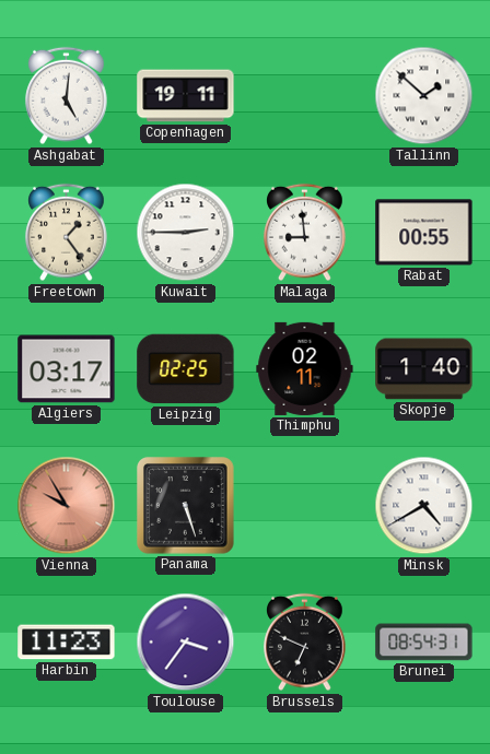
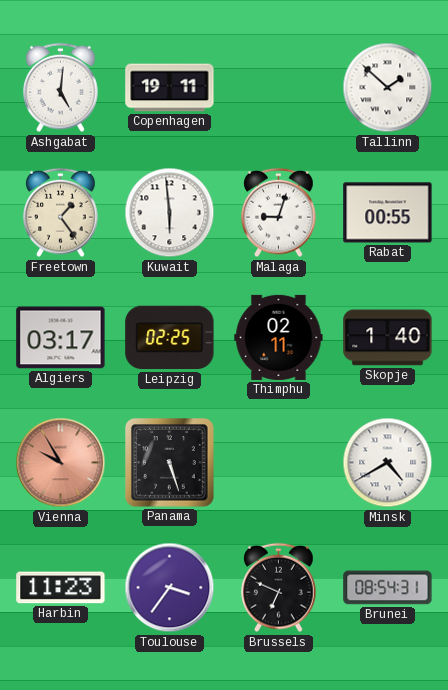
Kuwait: 2:45 -> 5:59 (170, 213)
Malaga: 8:59 -> 9:03 (279, 213)
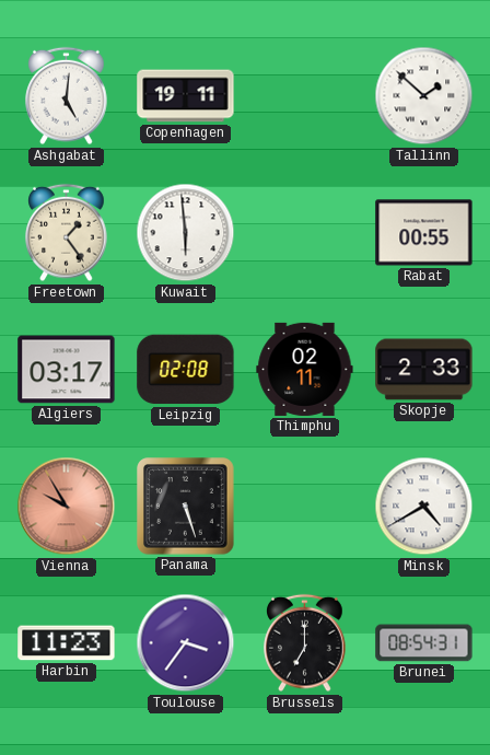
Malaga: 9:03 -> none (279, 213)
Leipzig: 02:25 -> 02:08 (186, 370)
Skopje: 1:40 -> 2:33 (424, 370)
Brussels: 6:49 -> 7:00 (305, 643)
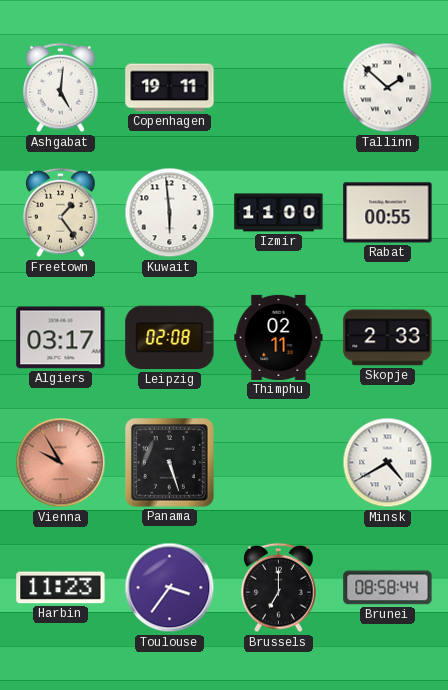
Izmir: none -> 11:00 (279, 213)
Brunei: 08:54 -> 08:58 (388, 588)
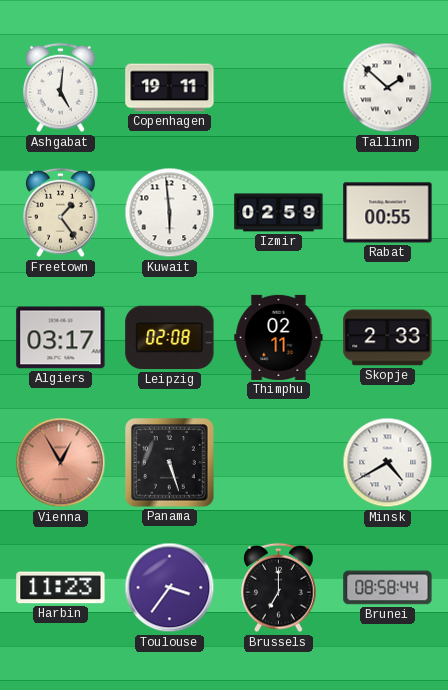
Izmir: 11:00 -> 02:59 (279, 213)
Vienna: 9:55 -> 12:55 (61, 463)
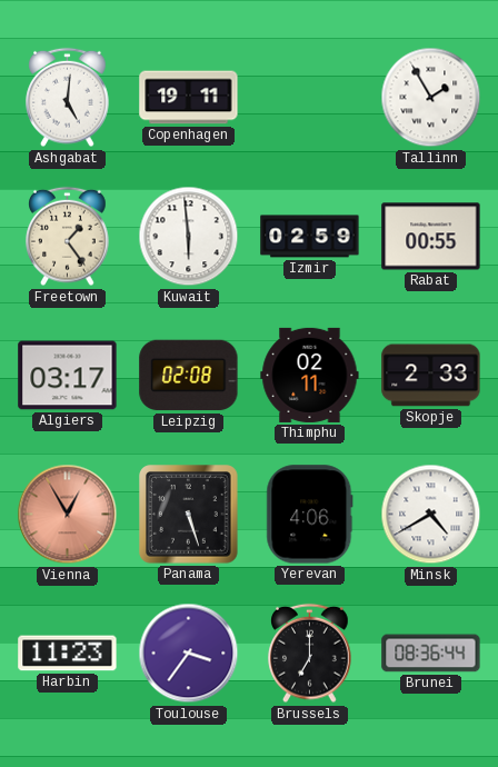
Tallinn: 1:52 -> 1:55 (431, 98)
Yerevan: none -> 4:06 (310, 515)
Brunei: 08:58 -> 08:36 (431, 654)
